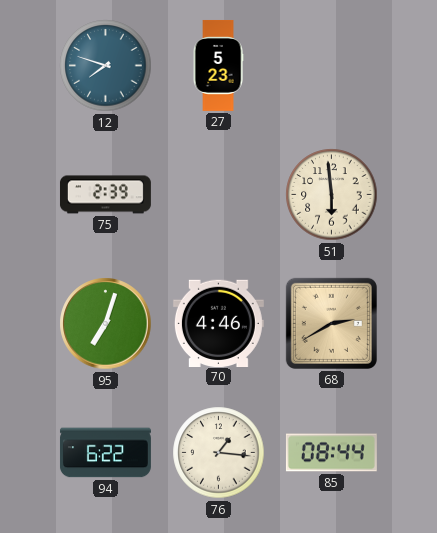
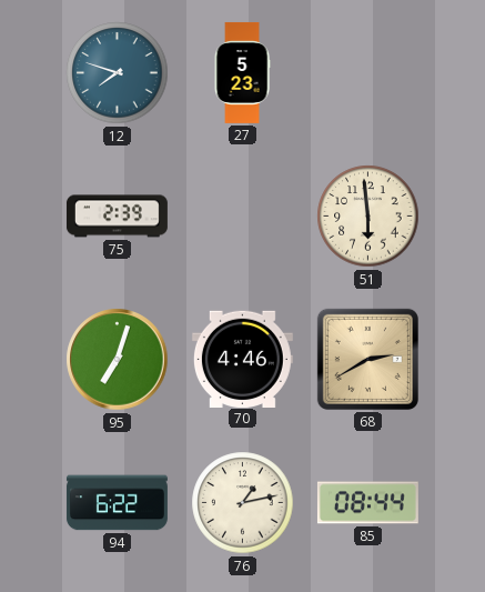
76: 1:16 -> 1:13 (243, 503)
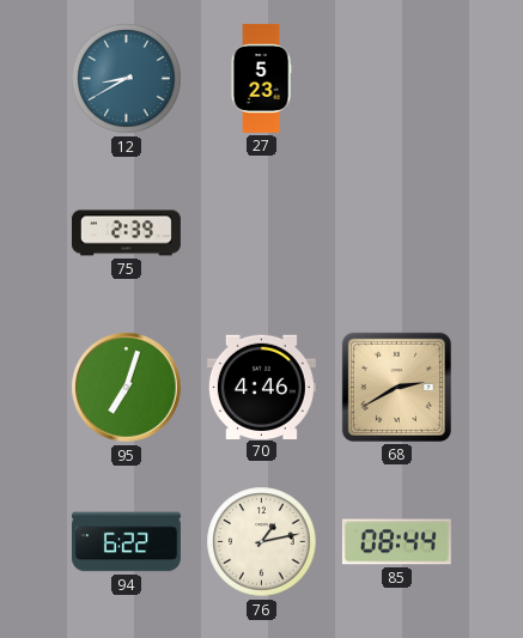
12: 7:48 -> 8:40 (127, 79)
51: 5:59 -> none (368, 217)
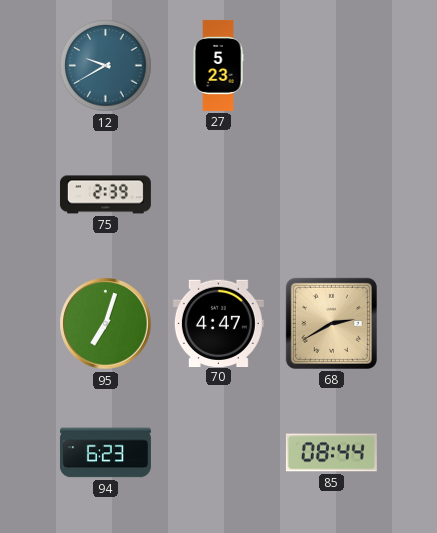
12: 8:40 -> 9:40 (106, 66)
70: 4:46 -> 4:47 (218, 323)
94: 6:22 -> 6:23 (105, 453)
76: 1:13 -> none (262, 542)
